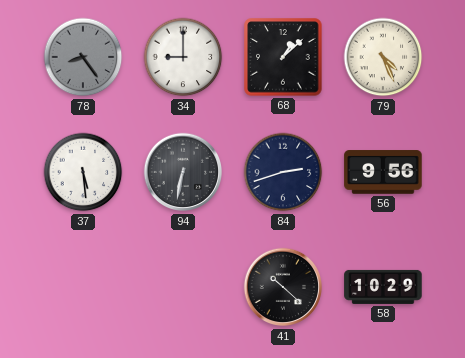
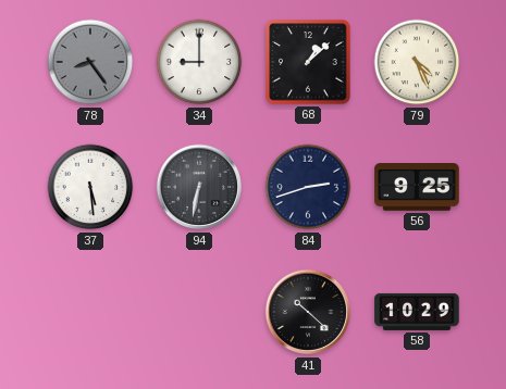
56: 9:56 -> 9:25 (417, 187)
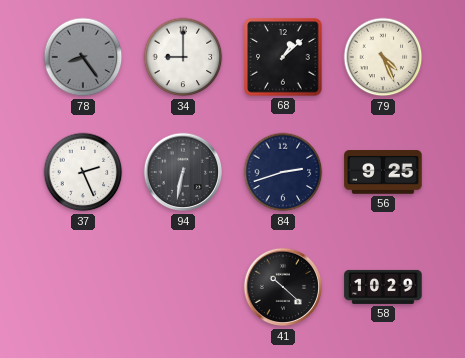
37: 5:29 -> 2:26 (83, 172)
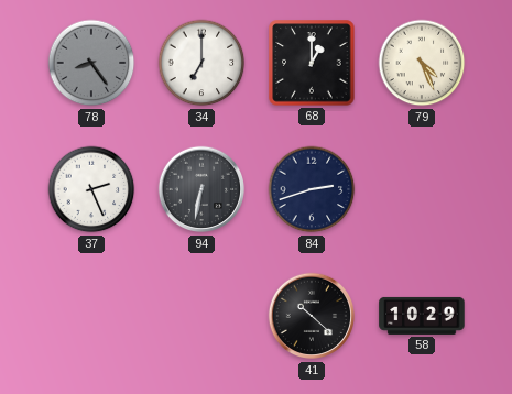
34: 9:00 -> 7:00 (201, 63)
68: 1:08 -> 1:00 (312, 63)
56: 9:25 -> none (383, 172)
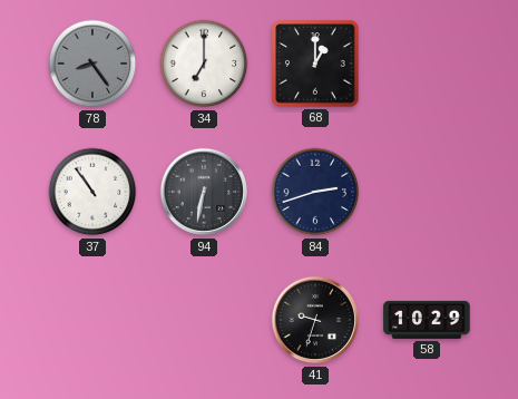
79: 4:26 -> none (422, 63)
37: 2:26 -> 10:54 (92, 192)
41: 10:22 -> 9:33 (314, 320)
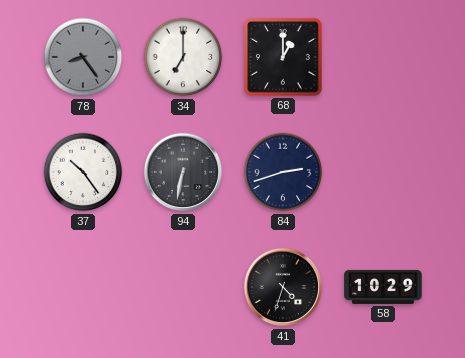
37: 10:54 -> 10:24 (83, 172)
41: 9:33 -> 4:33 (282, 287)
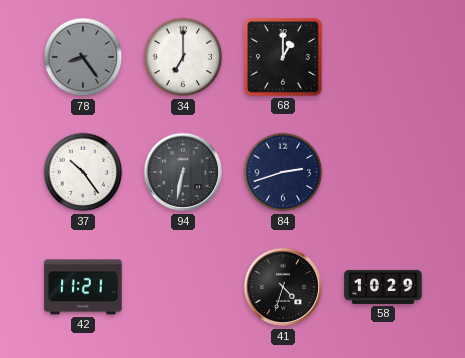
42: none -> 11:21 (83, 287)
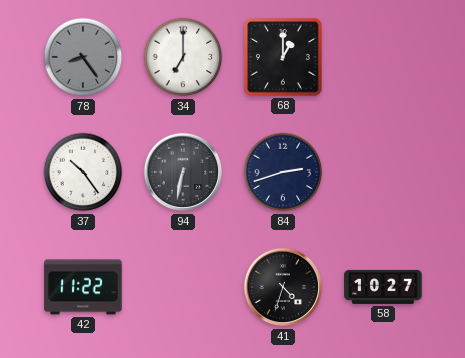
42: 11:21 -> 11:22 (83, 287)
58: 10:29 -> 10:27 (383, 287)
